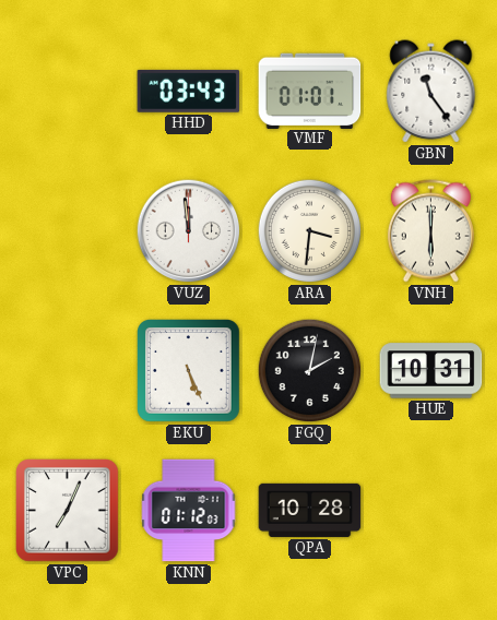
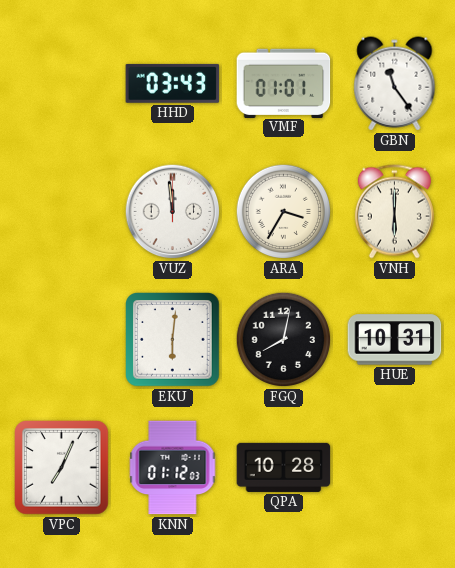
ARA: 3:31 -> 3:35 (284, 212)
EKU: 5:26 -> 6:01 (173, 340)
FGQ: 2:02 -> 8:02 (284, 340)
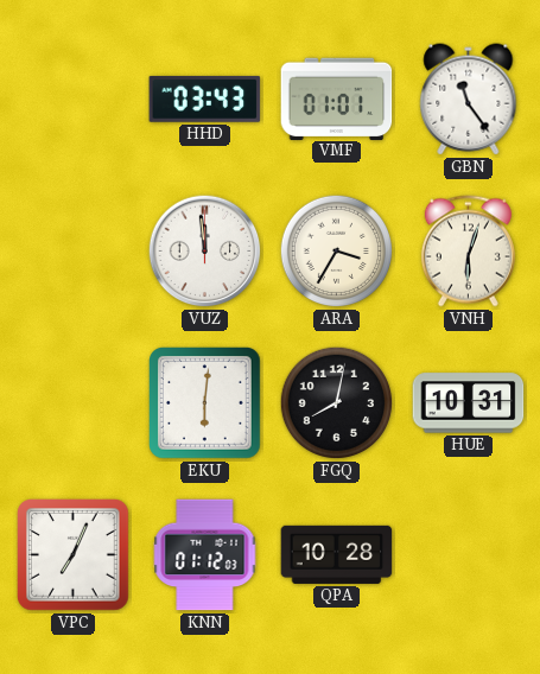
VNH: 6:00 -> 6:03 (468, 252)
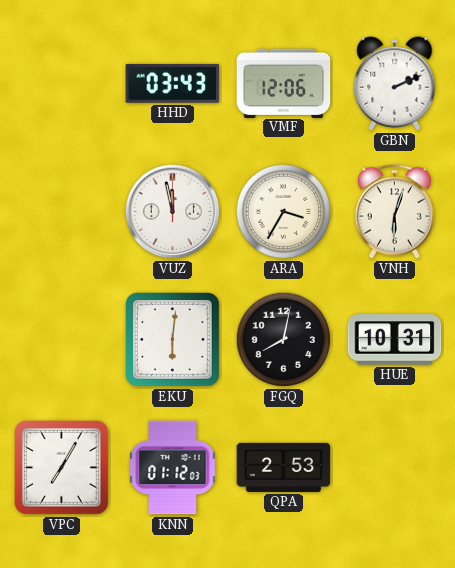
VMF: 01:01 -> 12:06 (284, 83)
GBN: 11:24 -> 2:11 (395, 84)
VUZ: 11:59 -> 11:58 (173, 212)
VPC: 7:04 -> 7:05 (62, 468)
QPA: 10:28 -> 2:53 (284, 467)
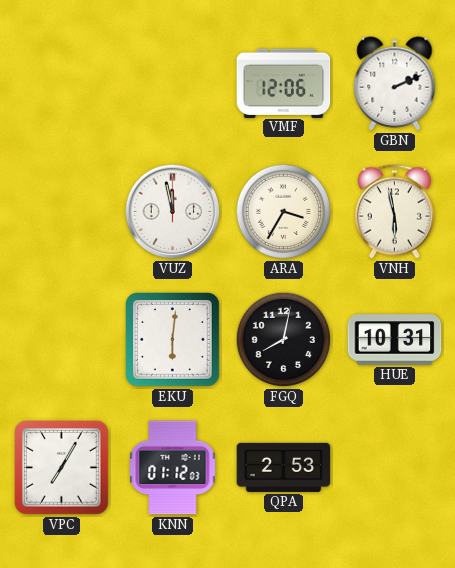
HHD: 03:43 -> none (173, 83)
VNH: 6:03 -> 5:58 (394, 212)
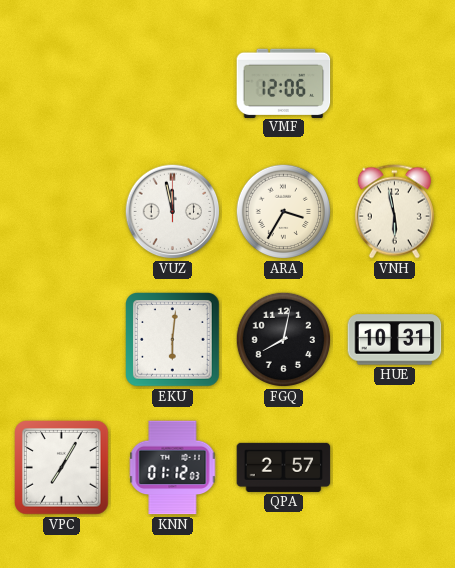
GBN: 2:11 -> none (395, 84)
QPA: 2:53 -> 2:57 (284, 467)
